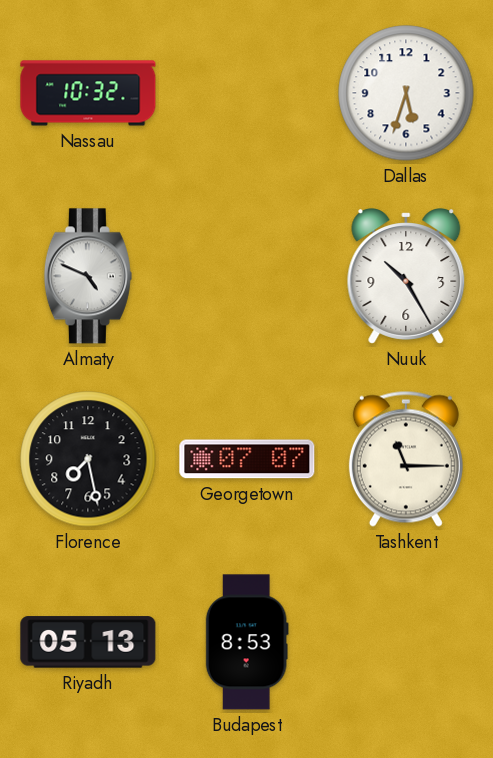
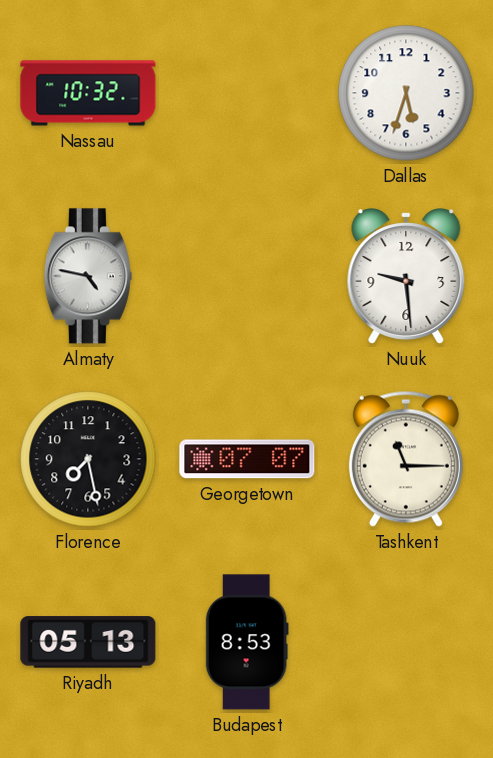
Almaty: 4:49 -> 4:47 (88, 276)
Nuuk: 10:25 -> 9:29 (406, 276)
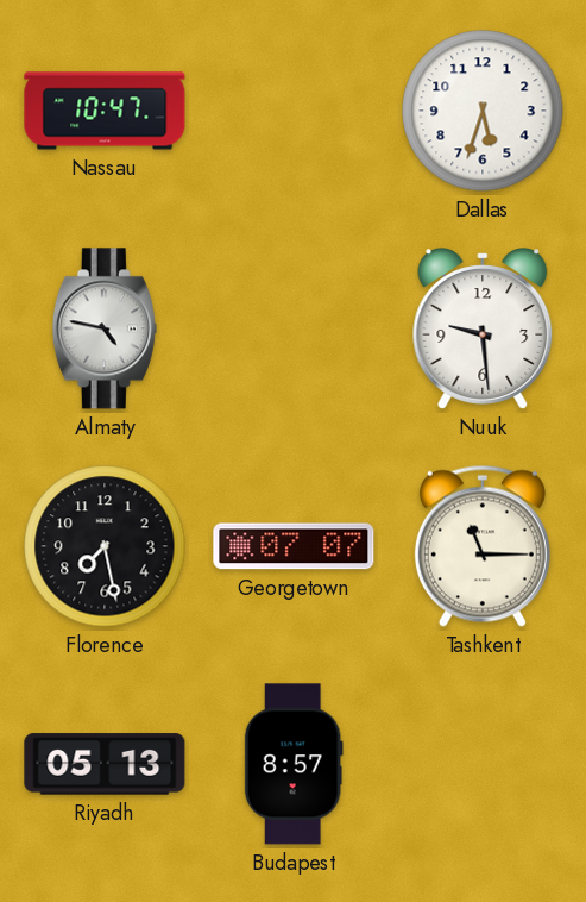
Nassau: 10:32 -> 10:47 (105, 111)
Budapest: 8:53 -> 8:57 (294, 764)
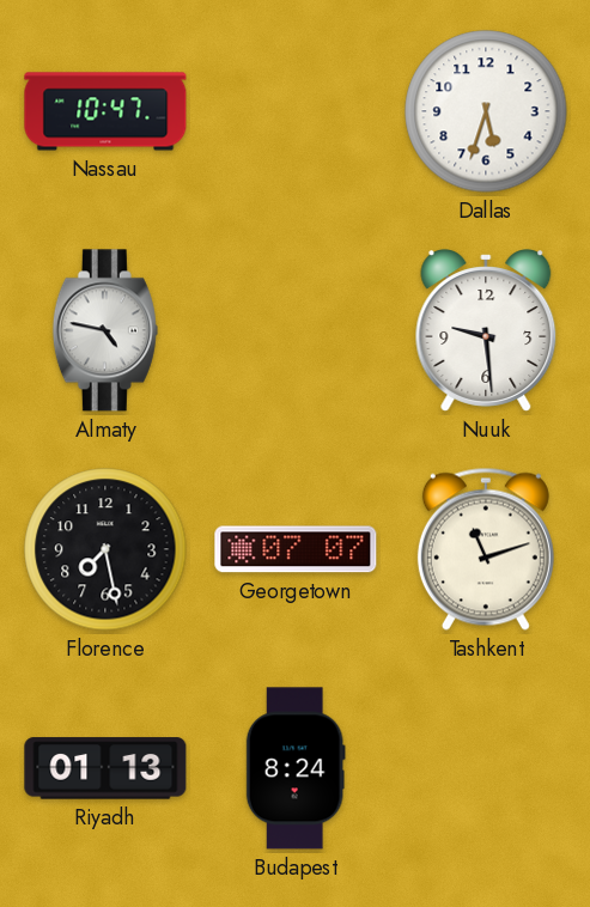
Tashkent: 11:15 -> 11:12 (486, 549)
Riyadh: 05:13 -> 01:13 (105, 768)
Budapest: 8:57 -> 8:24 (296, 768)
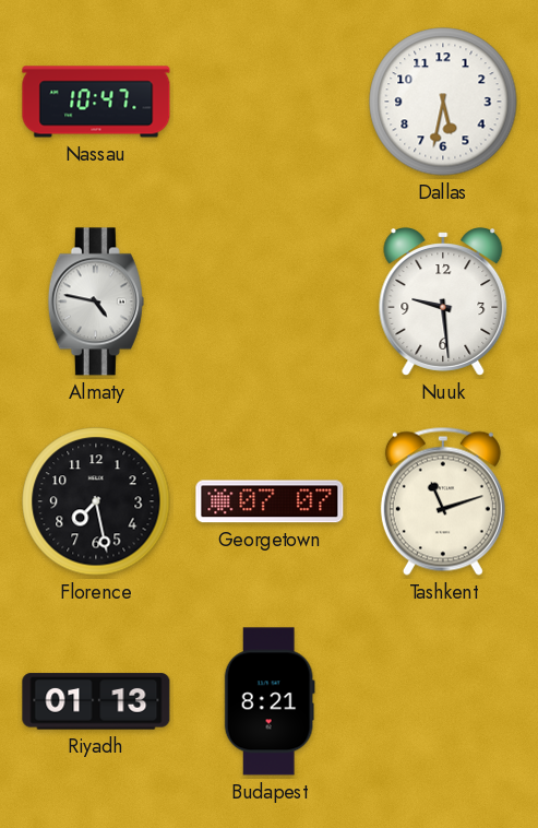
Dallas: 5:33 -> 5:32 (443, 102)
Budapest: 8:24 -> 8:21 (270, 701)
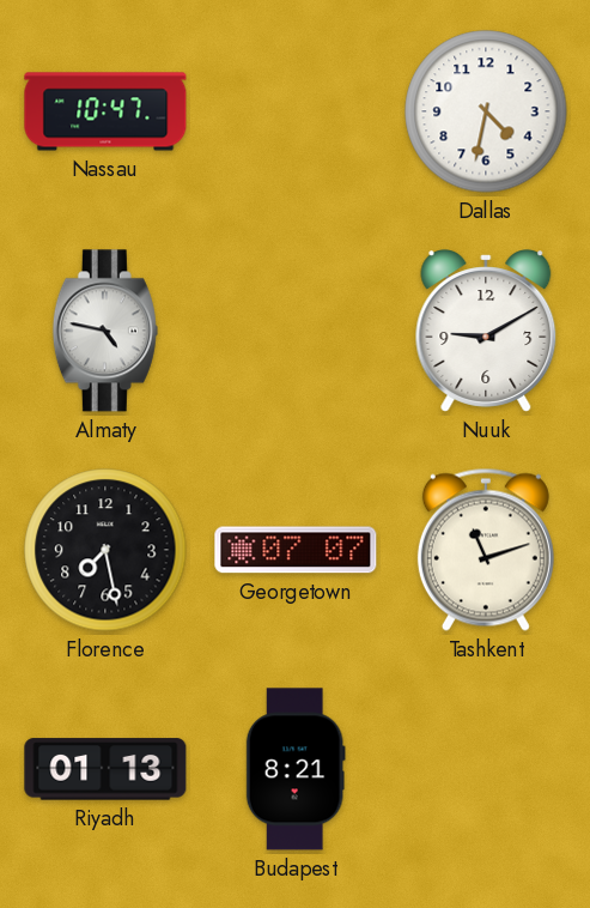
Dallas: 5:32 -> 4:32 (486, 111)
Nuuk: 9:29 -> 9:10 (486, 331)
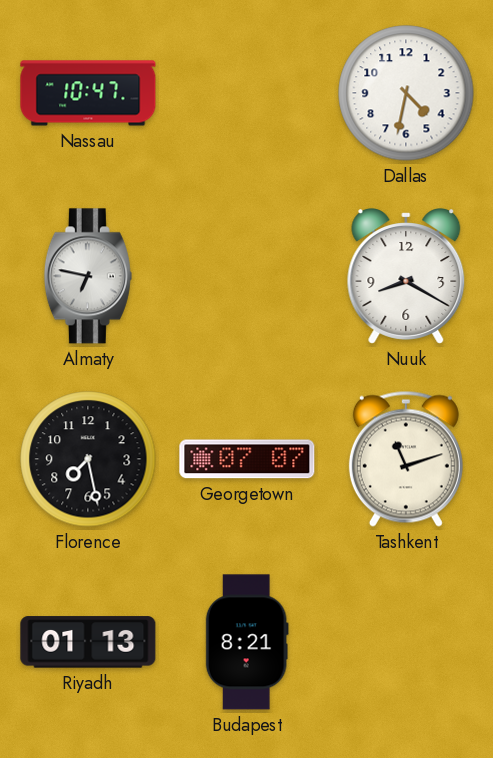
Almaty: 4:47 -> 6:47 (88, 276)
Nuuk: 9:10 -> 8:20 (406, 276)
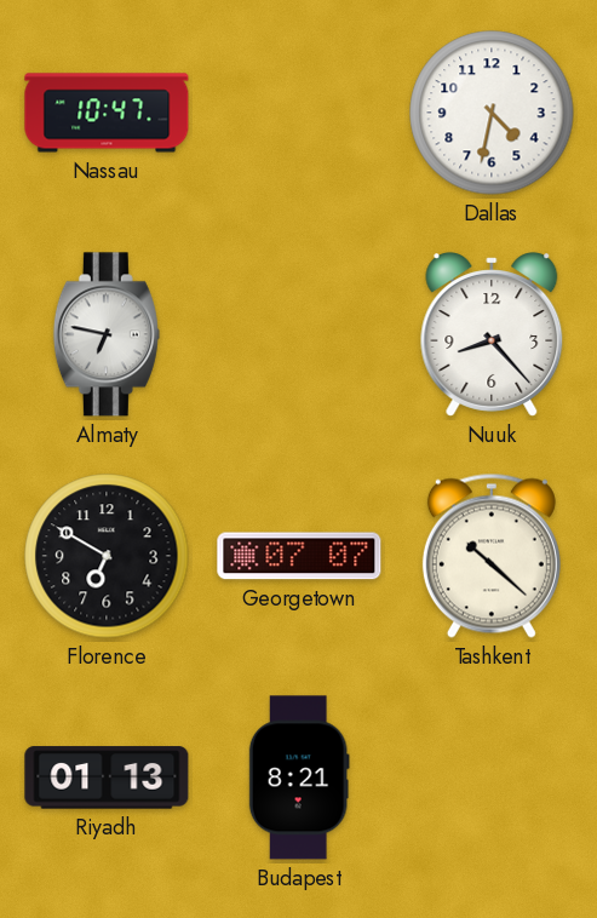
Nuuk: 8:20 -> 8:23 (492, 334)
Florence: 7:28 -> 6:50 (107, 556)
Tashkent: 11:12 -> 10:22 (492, 556)
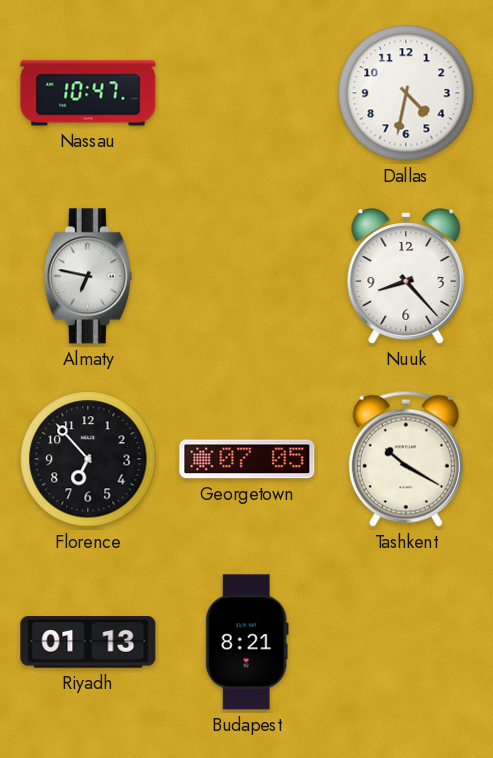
Florence: 6:50 -> 6:53 (88, 459)
Georgetown: 07:07 -> 07:05 (247, 459)
Tashkent: 10:22 -> 10:20 (406, 459)
